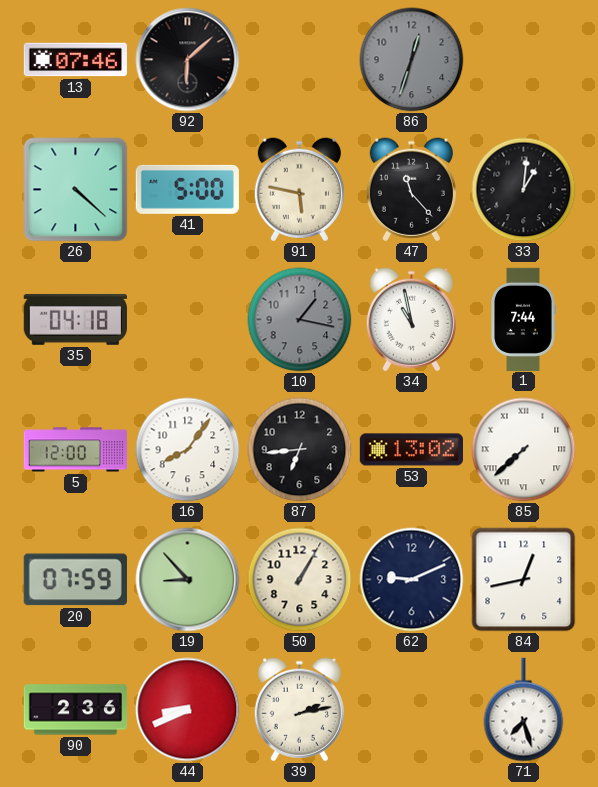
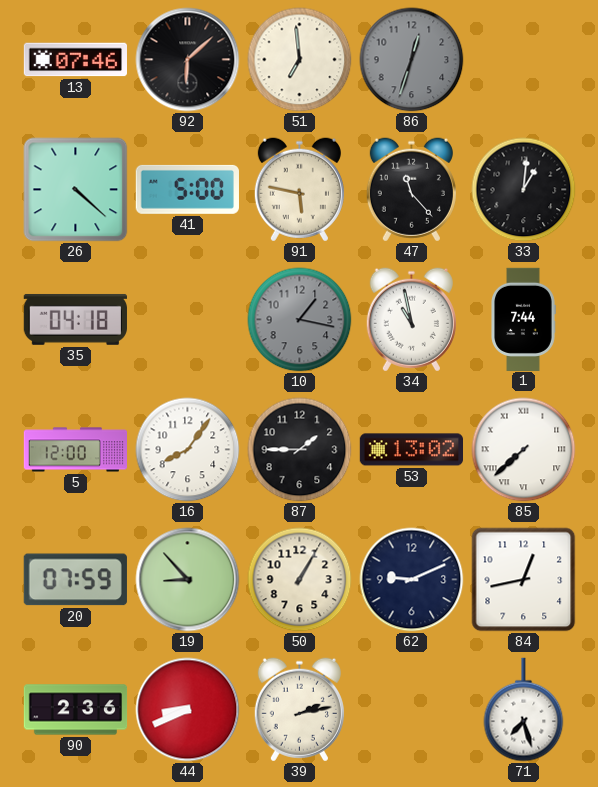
51: none -> 6:59 (300, 60)
87: 6:44 -> 1:45 (300, 450)
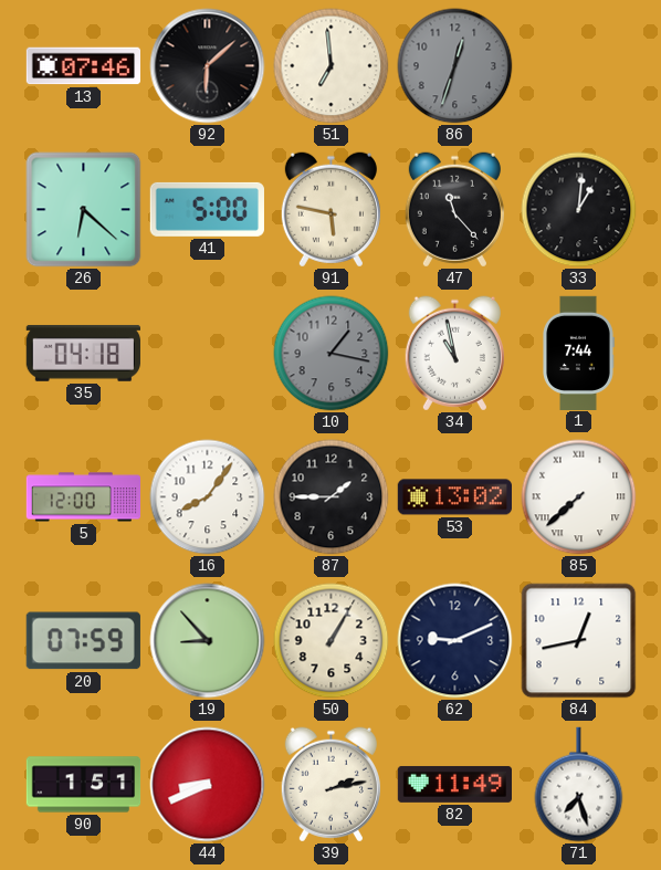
26: 4:22 -> 6:22 (84, 210)
90: 2:36 -> 1:51 (84, 785)
82: none -> 11:49 (454, 784)
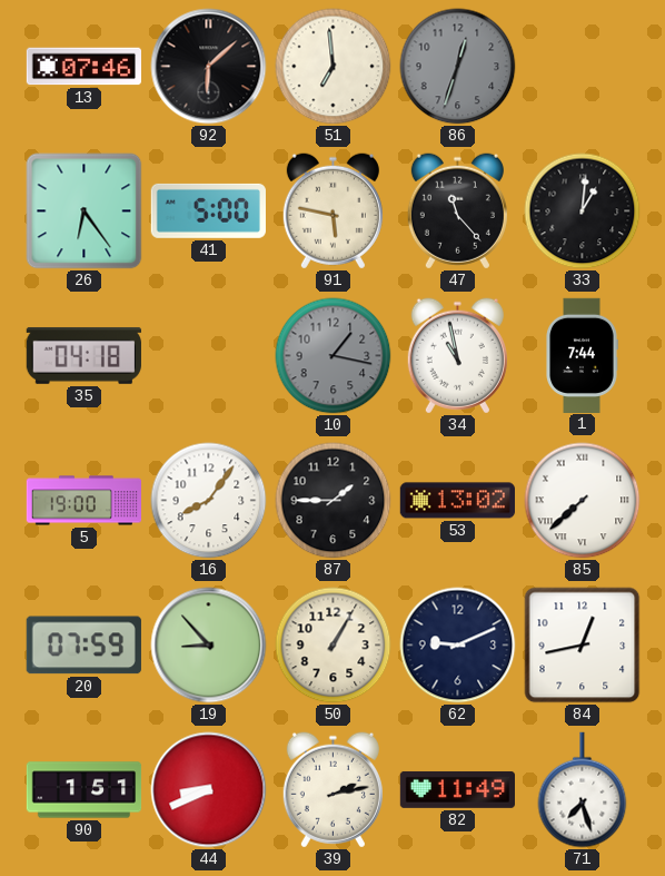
26: 6:22 -> 6:24 (85, 211)
5: 12:00 -> 19:00 (85, 501)
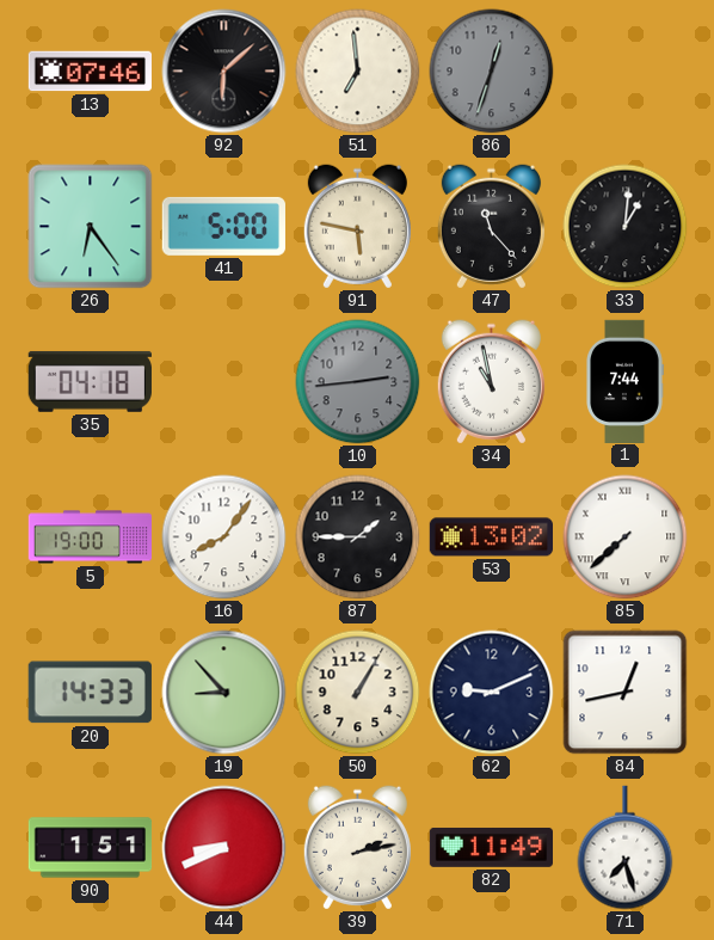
10: 1:17 -> 2:44 (358, 382)
20: 07:59 -> 14:33 (90, 693)
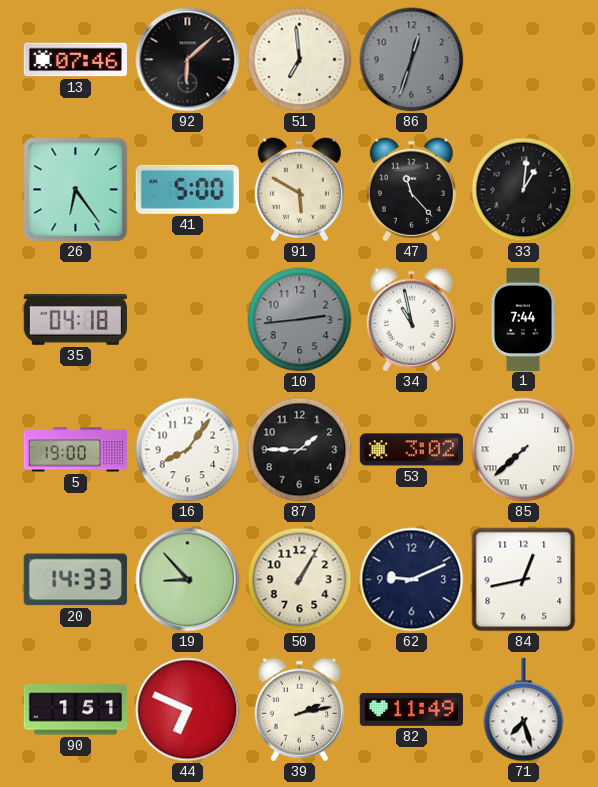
91: 5:47 -> 5:50 (299, 190)
53: 13:02 -> 3:02 (411, 450)
44: 8:41 -> 6:49 (188, 710)
